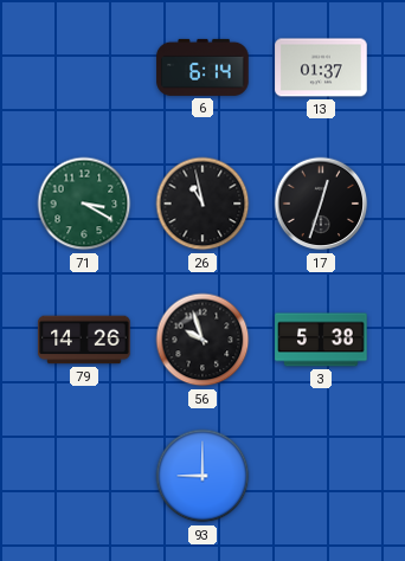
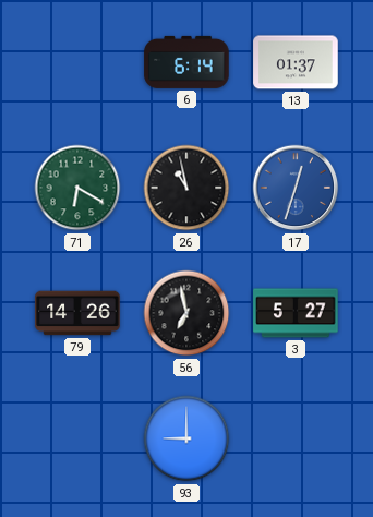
71: 3:20 -> 6:20 (77, 188)
17 dial: black -> blue (296, 188)
56: 9:57 -> 6:58 (186, 313)
3: 5:38 -> 5:27 (296, 313)
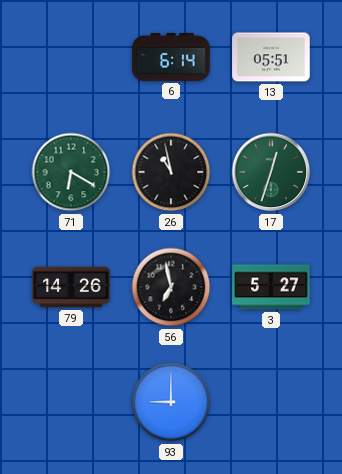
13: 01:37 -> 05:51 (271, 57)
17 dial: blue -> green (271, 172)
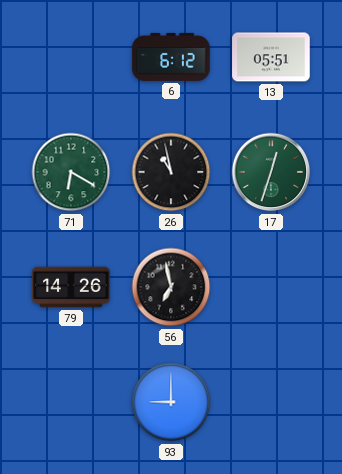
6: 6:14 -> 6:12 (171, 57)
3: 5:27 -> none (271, 287)
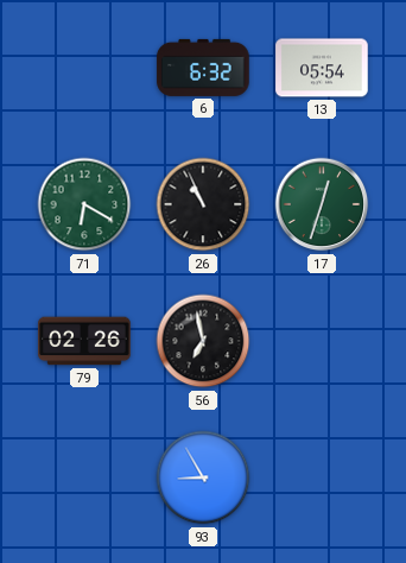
6: 6:12 -> 6:32 (203, 68)
13: 05:51 -> 05:54 (322, 68)
26: 10:58 -> 10:56 (203, 204)
79: 14:26 -> 02:26 (84, 341)
93: 9:00 -> 8:55 (203, 477)
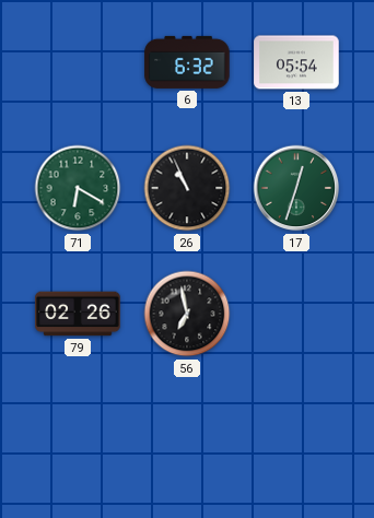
93: 8:55 -> none (203, 477)
